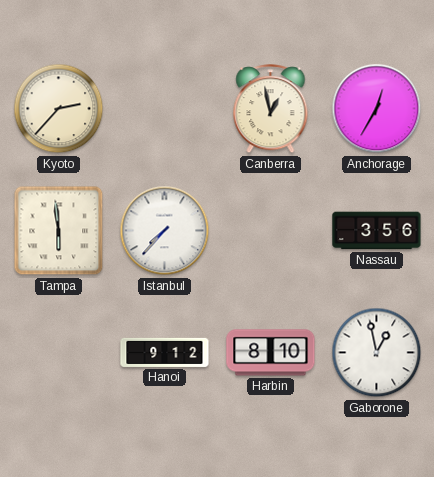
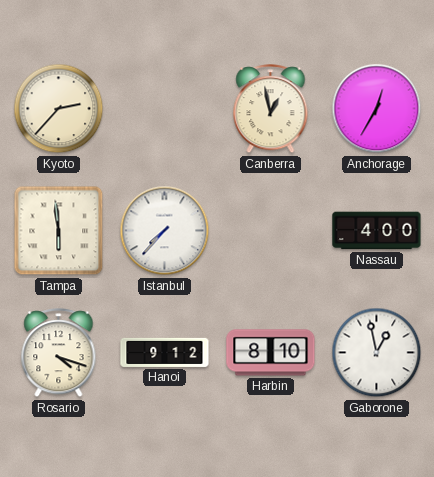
Nassau: 3:56 -> 4:00 (377, 231)
Rosario: none -> 4:18 (59, 353)
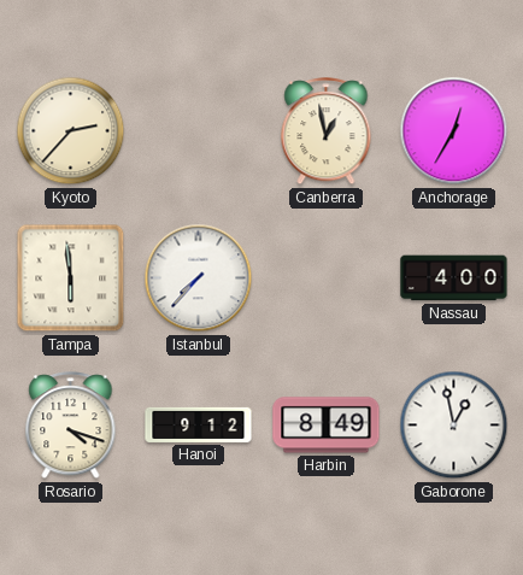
Harbin: 8:10 -> 8:49 (327, 426)
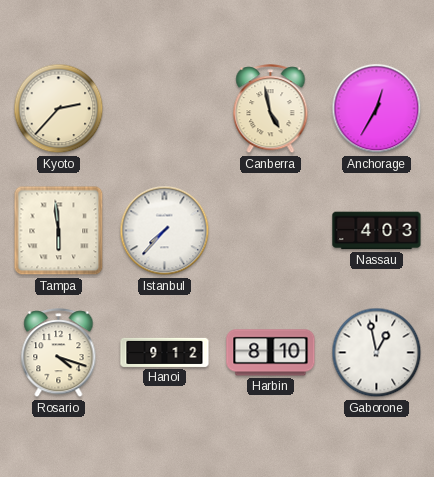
Canberra: 12:58 -> 4:58 (271, 109)
Nassau: 4:00 -> 4:03 (377, 231)
Harbin: 8:49 -> 8:10 (271, 353)
